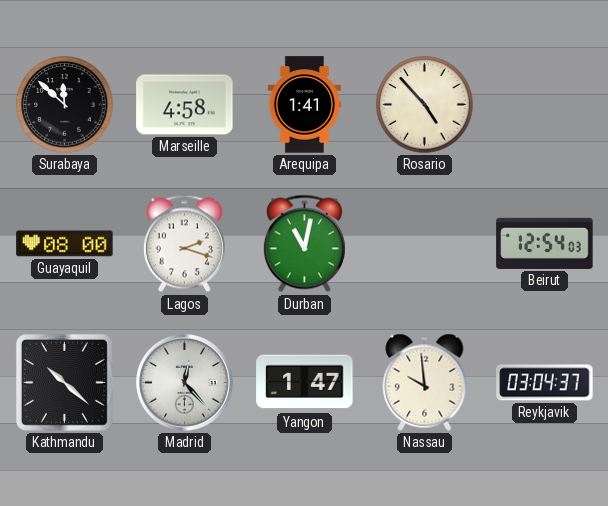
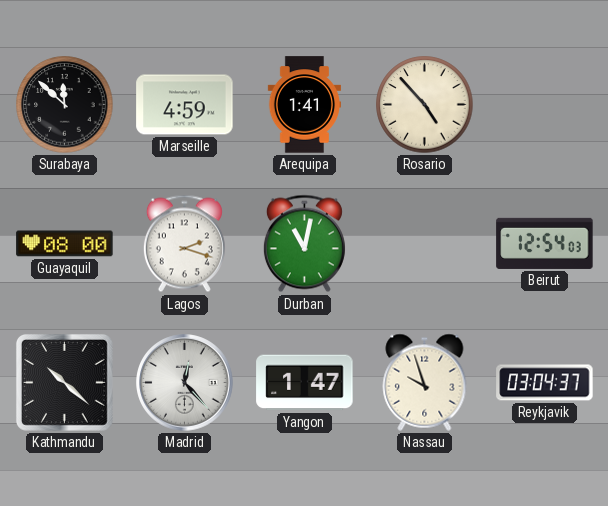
Marseille: 4:58 -> 4:59 (185, 105)
Nassau: 9:59 -> 9:57 (425, 382)
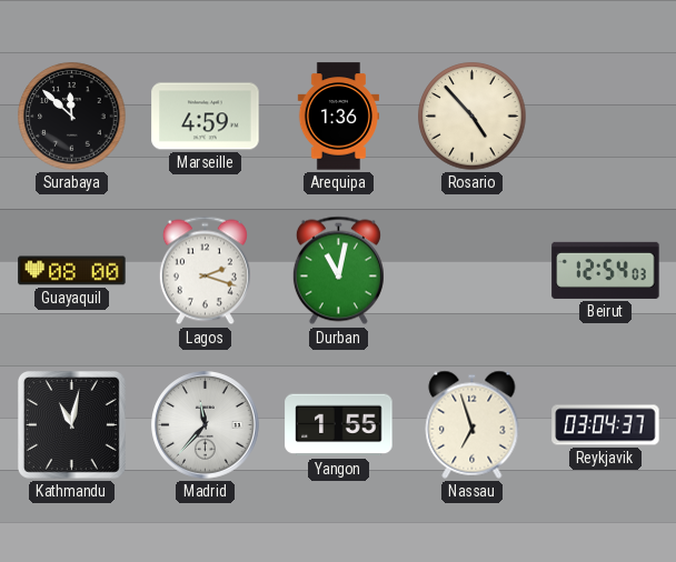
Arequipa: 1:41 -> 1:36 (338, 117)
Kathmandu: 10:22 -> 11:02 (71, 424)
Madrid: 12:23 -> 11:37 (206, 425)
Yangon: 1:47 -> 1:55 (339, 425)
Nassau: 9:57 -> 6:57 (473, 424)
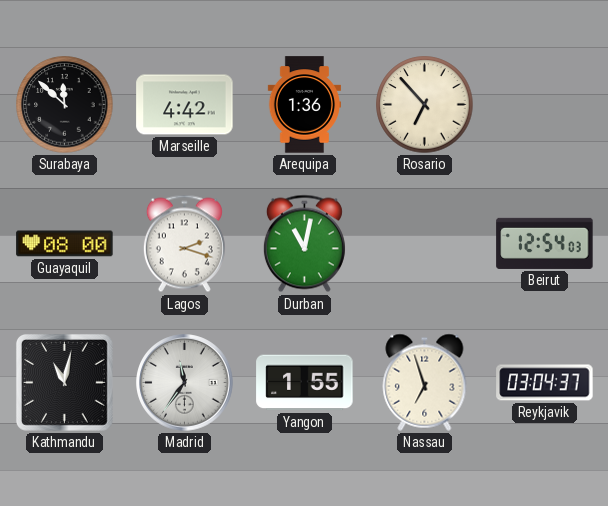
Marseille: 4:59 -> 4:42 (185, 105)
Rosario: 4:53 -> 6:53 (425, 105)
Madrid: 11:37 -> 11:36 (185, 383)
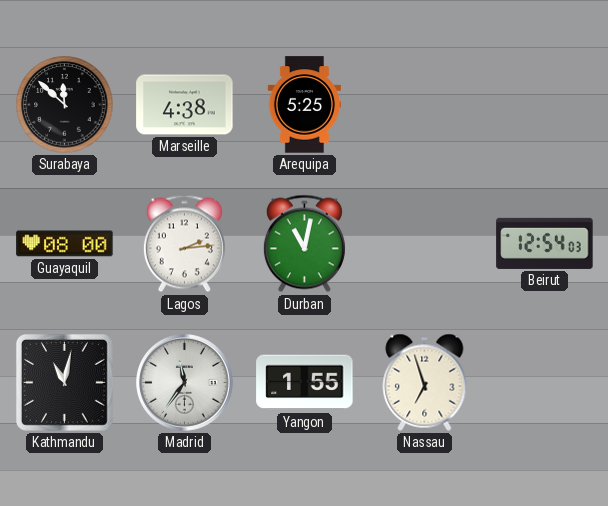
Marseille: 4:42 -> 4:38 (185, 105)
Arequipa: 1:36 -> 5:25 (304, 105)
Rosario: 6:53 -> none (425, 105)
Lagos: 2:18 -> 2:14 (184, 244)
Reykjavik: 03:04 -> none (545, 383)
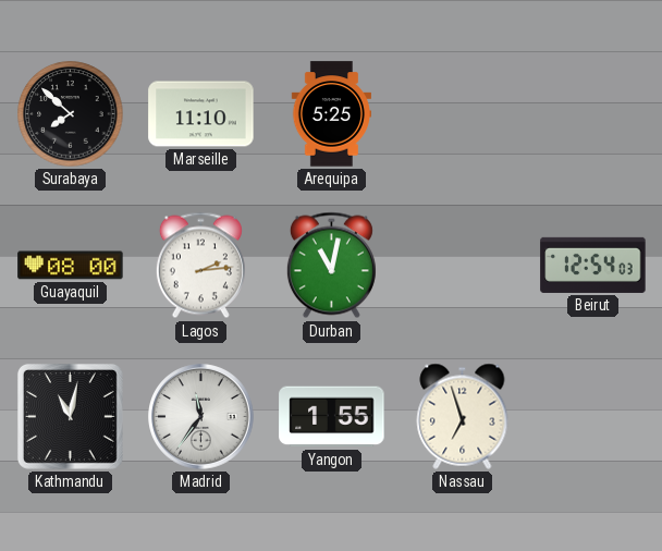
Surabaya: 11:52 -> 7:52 (71, 114)
Marseille: 4:38 -> 11:10 (201, 114)
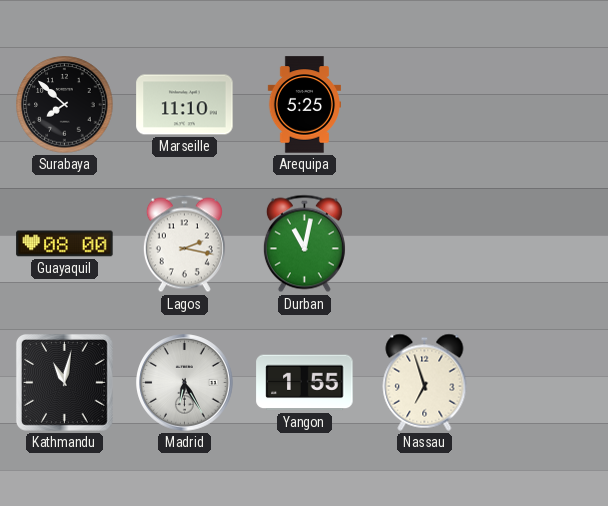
Lagos: 2:14 -> 2:17 (184, 244)
Beirut: 12:54 -> none (593, 265)
Madrid: 11:36 -> 6:25 (185, 383)
